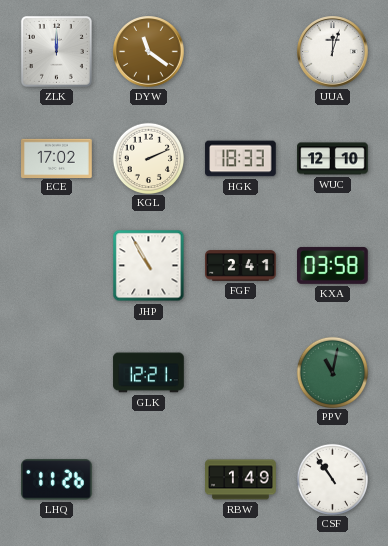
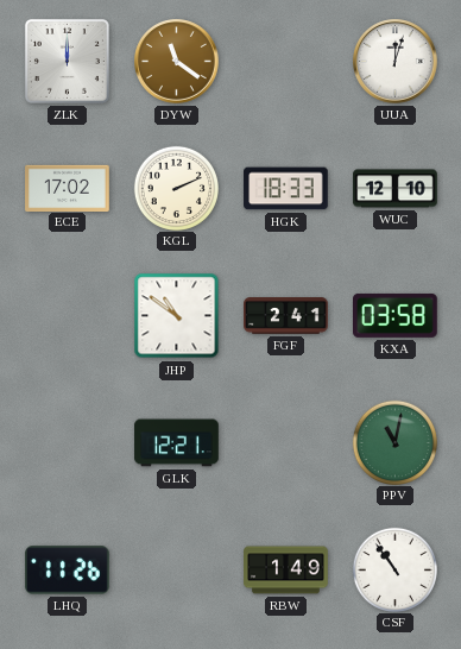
JHP: 10:55 -> 10:51 (177, 316)
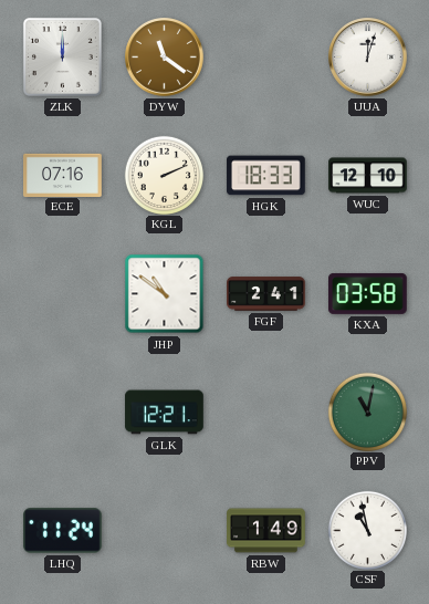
ECE: 17:02 -> 07:16 (63, 175)
LHQ: 11:26 -> 11:24 (63, 531)
CSF: 10:54 -> 10:58 (367, 530)
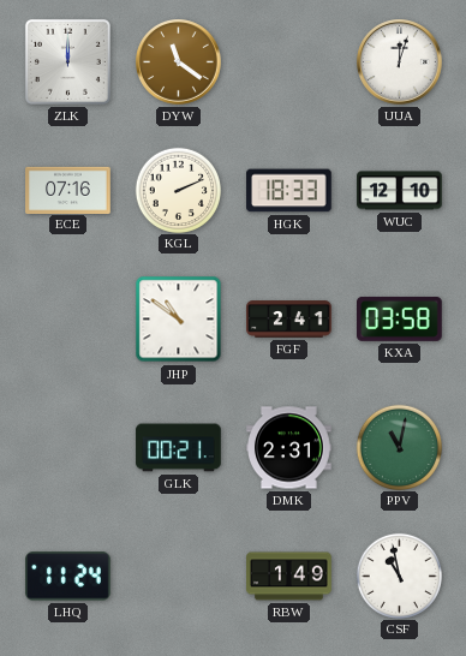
GLK: 12:21 -> 00:21 (179, 448)
DMK: none -> 2:31 (289, 448)
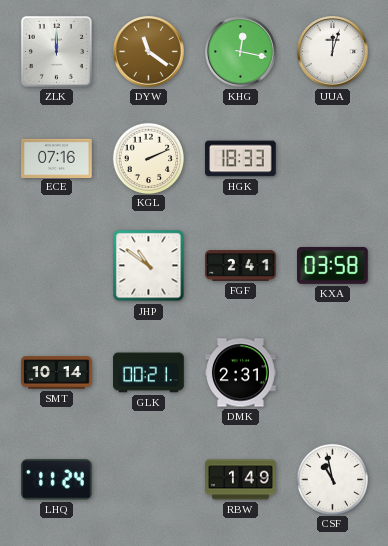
KHG: none -> 12:17 (241, 52)
WUC: 12:10 -> none (400, 191)
SMT: none -> 10:14 (57, 373)
PPV: 11:02 -> none (399, 447)
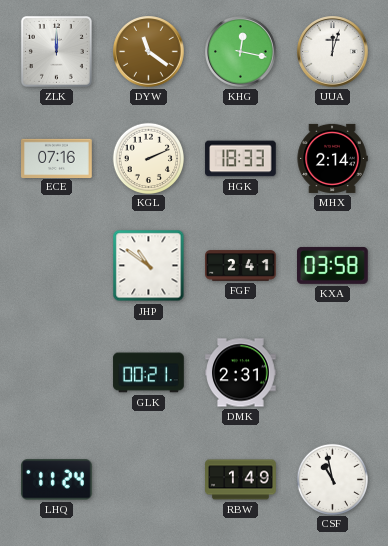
MHX: none -> 2:14 (332, 158)
SMT: 10:14 -> none (57, 373)
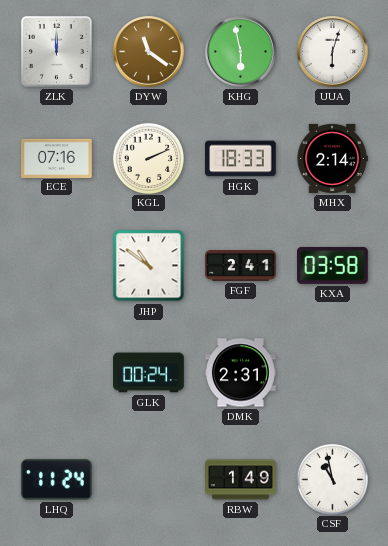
KHG: 12:17 -> 5:58 (241, 52)
UUA: 12:03 -> 6:03 (333, 52)
GLK: 00:21 -> 00:24 (149, 373)
